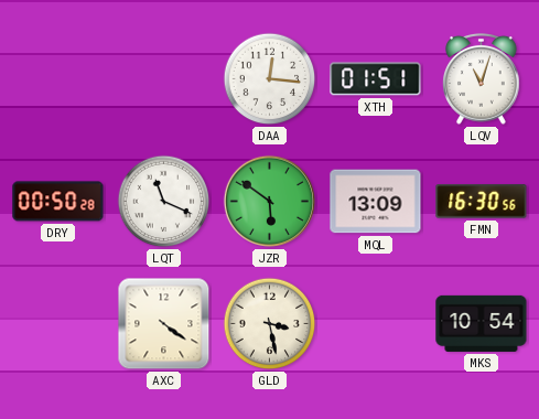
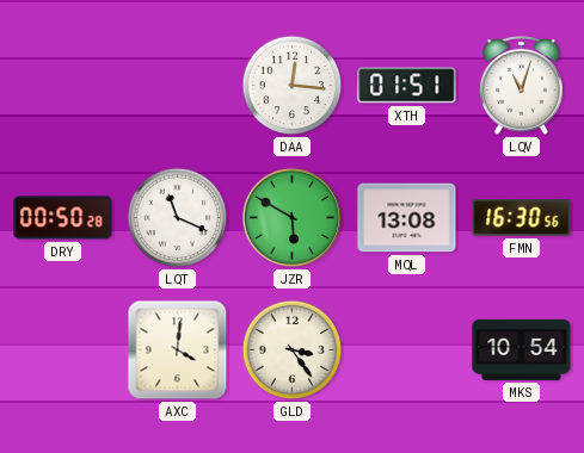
JZR: 5:51 -> 5:50 (291, 217)
MQL: 13:09 -> 13:08 (407, 218)
AXC: 4:21 -> 4:01 (178, 350)
GLD: 3:28 -> 3:24 (293, 350)
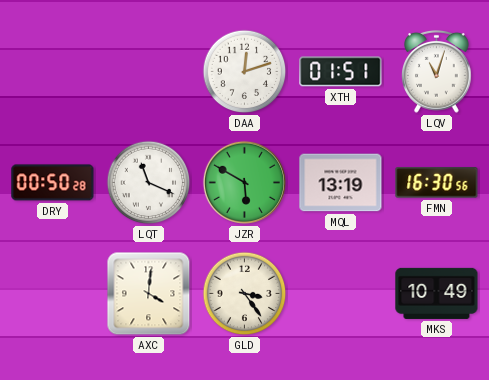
DAA: 12:16 -> 12:12 (245, 72)
MQL: 13:08 -> 13:19 (341, 183)
MKS: 10:54 -> 10:49 (437, 293)
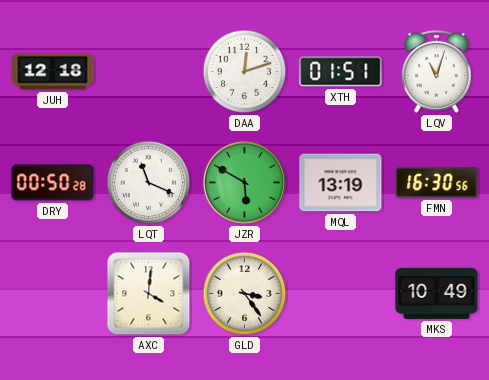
JUH: none -> 12:18 (53, 72)
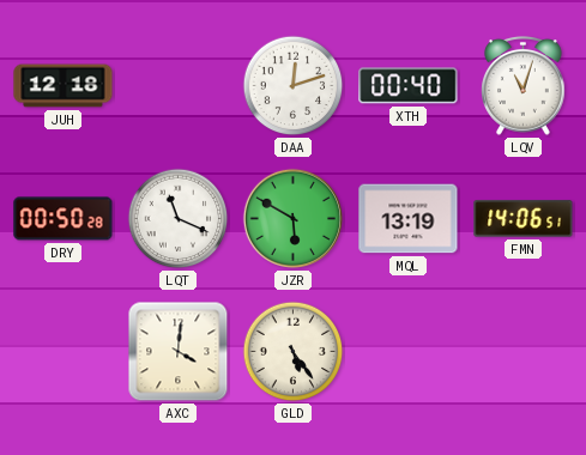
XTH: 01:51 -> 00:40 (409, 86)
FMN: 16:30 -> 14:06 (524, 219)
GLD: 3:24 -> 5:24 (294, 352)
MKS: 10:49 -> none (437, 293)
